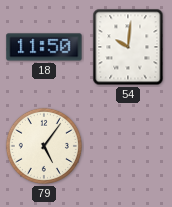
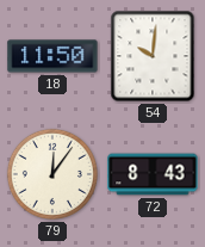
79: 5:06 -> 12:06 (52, 174)
72: none -> 8:43 (153, 174)
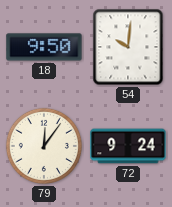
18: 11:50 -> 9:50 (44, 47)
72: 8:43 -> 9:24 (128, 146)
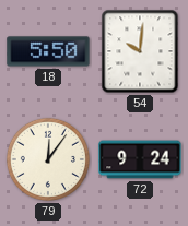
18: 9:50 -> 5:50 (48, 51)
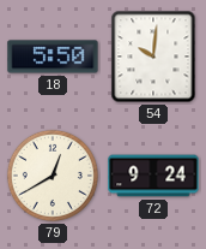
79: 12:06 -> 12:40 (53, 176)
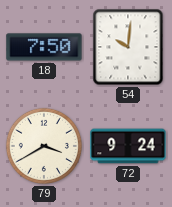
18: 5:50 -> 7:50 (44, 47)
79: 12:40 -> 3:40 (44, 146)
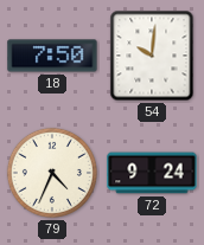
79: 3:40 -> 4:34 (52, 173)
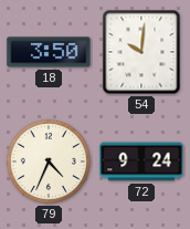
18: 7:50 -> 3:50 (49, 52)
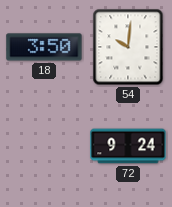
79: 4:34 -> none (49, 162)
